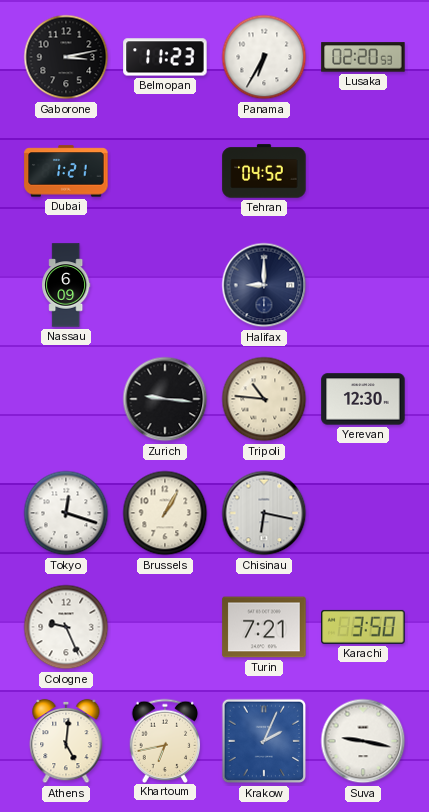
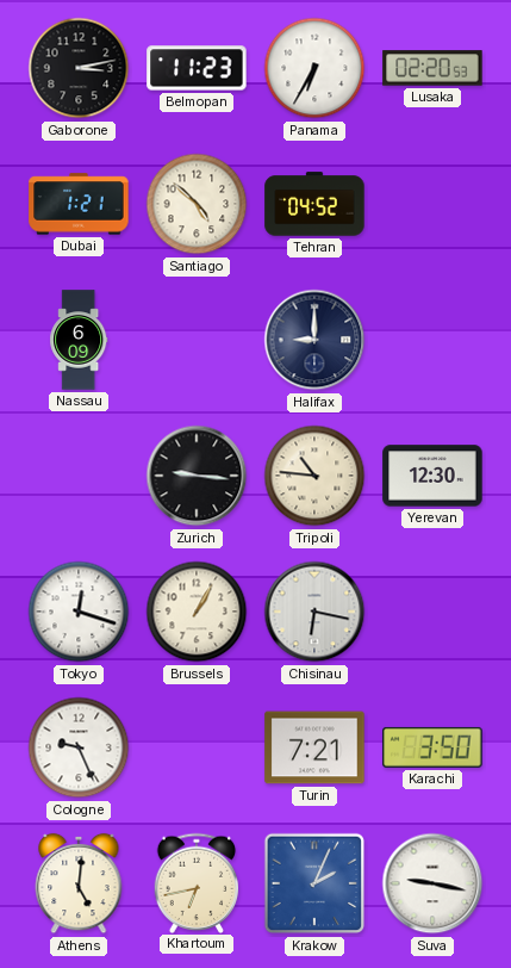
Santiago: none -> 4:52 (197, 204)
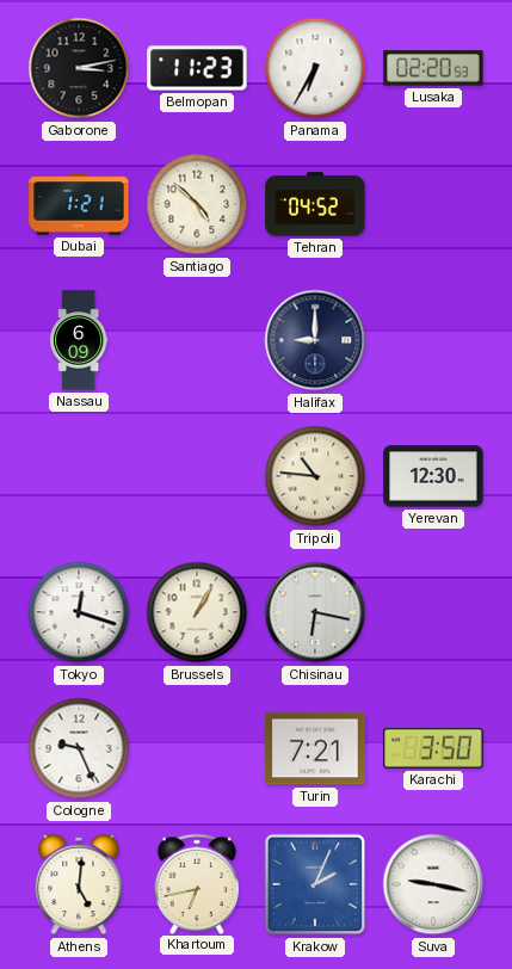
Zurich: 9:16 -> none (197, 476)
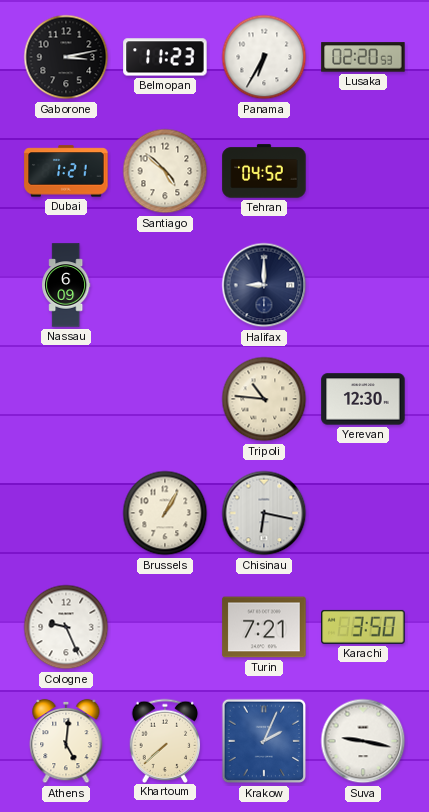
Tokyo: 12:18 -> none (79, 612)
Khartoum: 6:43 -> 7:38 (165, 740)
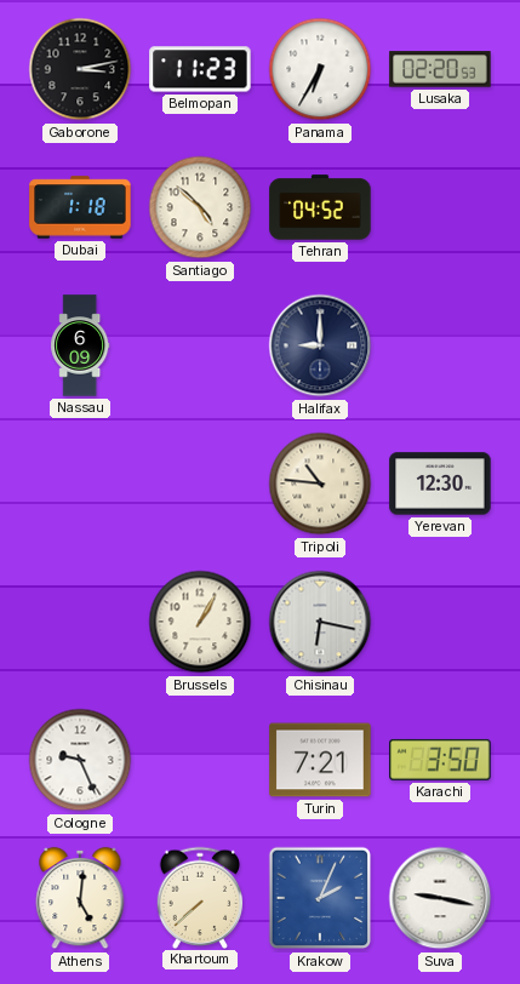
Dubai: 1:21 -> 1:18 (80, 207)
